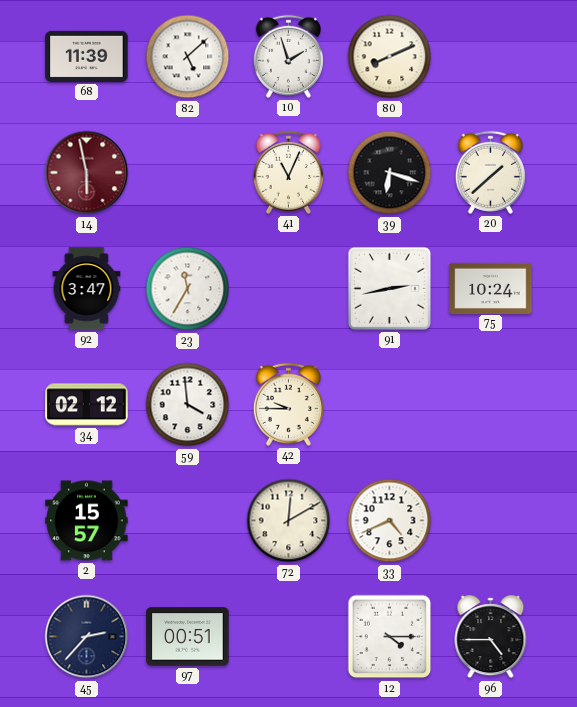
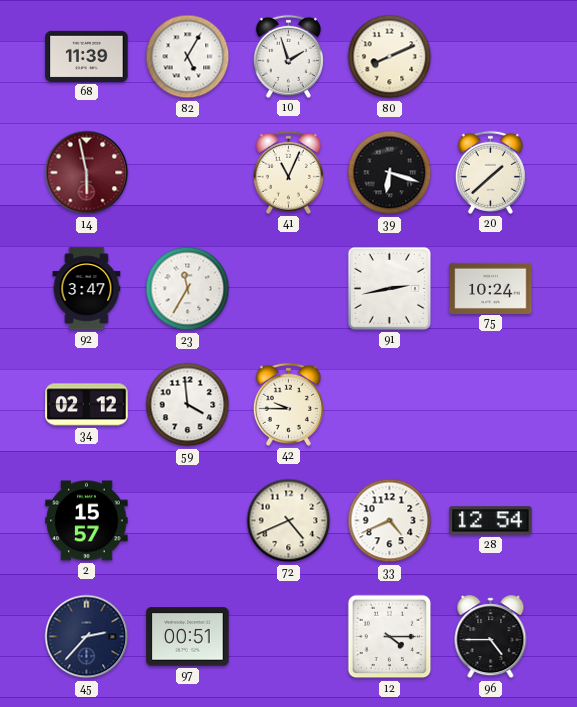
82: 5:08 -> 5:05 (188, 57)
72: 12:10 -> 4:41 (289, 521)
28: none -> 12:54 (491, 521)
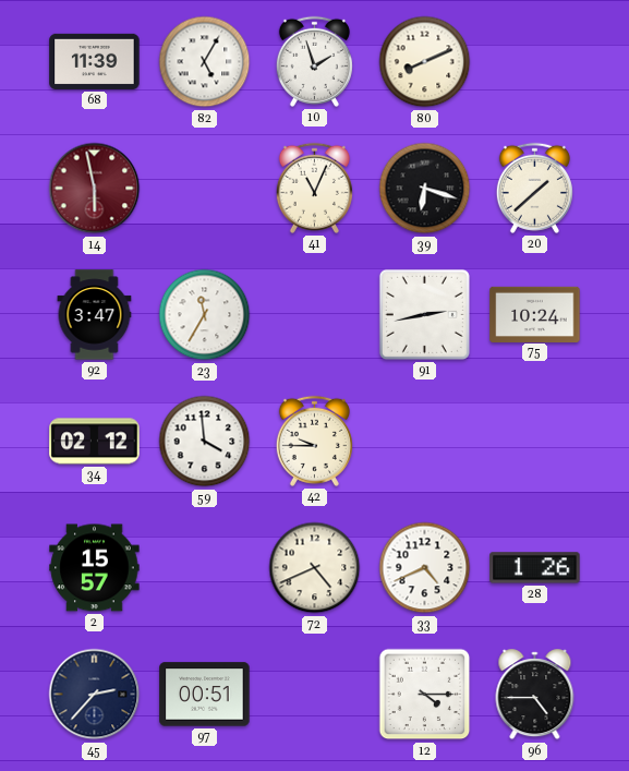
28: 12:54 -> 1:26 (535, 568)
